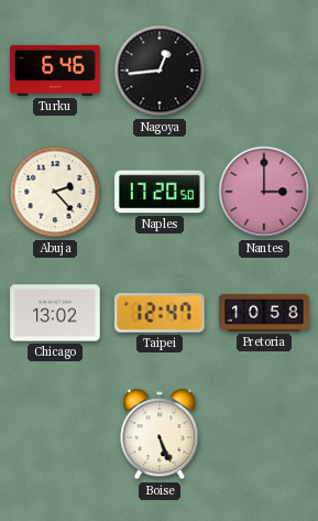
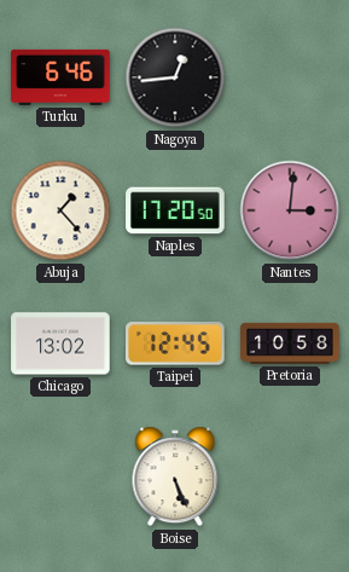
Abuja: 2:23 -> 1:23 (60, 210)
Nantes: 3:00 -> 3:01 (290, 210)
Taipei: 12:47 -> 12:45 (175, 343)
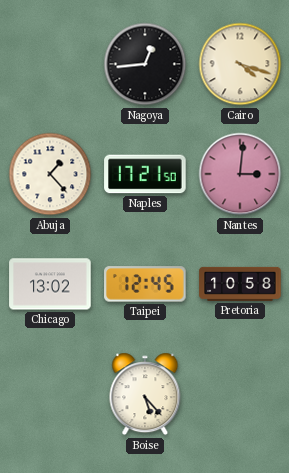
Turku: 6:46 -> none (60, 77)
Cairo: none -> 4:18 (240, 64)
Naples: 17:20 -> 17:21 (145, 174)
Boise: 5:26 -> 5:23 (145, 394)
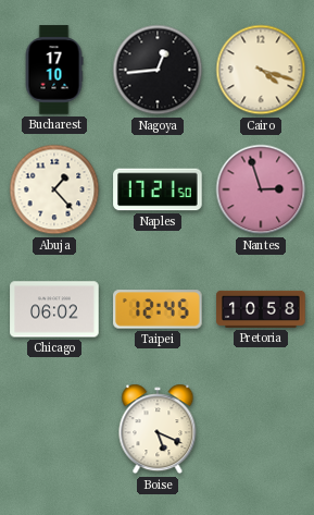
Bucharest: none -> 17:10 (54, 70)
Nantes: 3:01 -> 2:57 (261, 189)
Chicago: 13:02 -> 06:02 (54, 309)
Boise: 5:23 -> 5:19 (158, 429)
